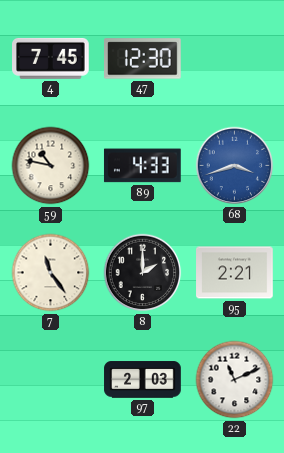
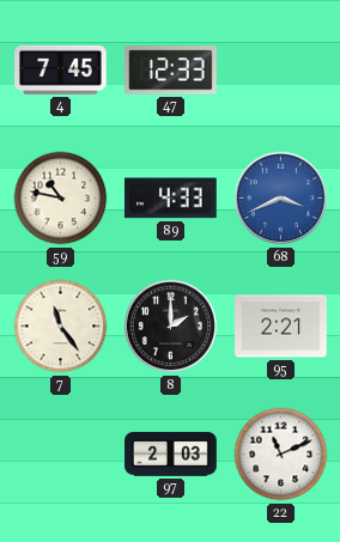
47: 12:30 -> 12:33 (171, 71)
68: 3:42 -> 3:41 (281, 199)
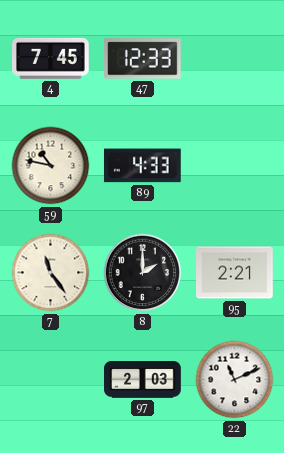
68: 3:41 -> none (281, 199)
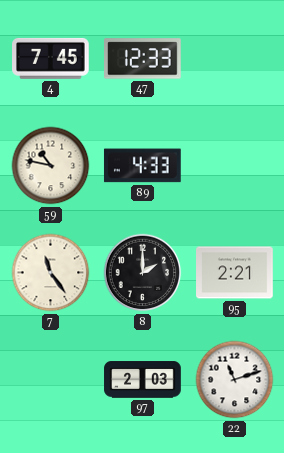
22: 11:11 -> 11:12 (235, 380)
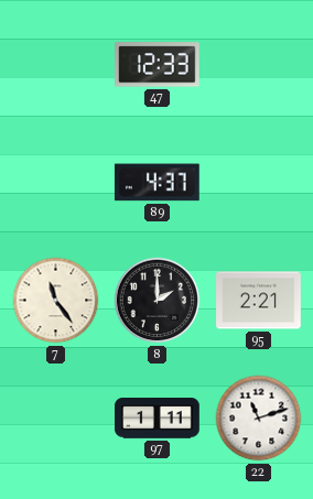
4: 7:45 -> none (51, 58)
59: 10:47 -> none (51, 166)
89: 4:33 -> 4:37 (156, 183)
97: 2:03 -> 1:11 (158, 419)
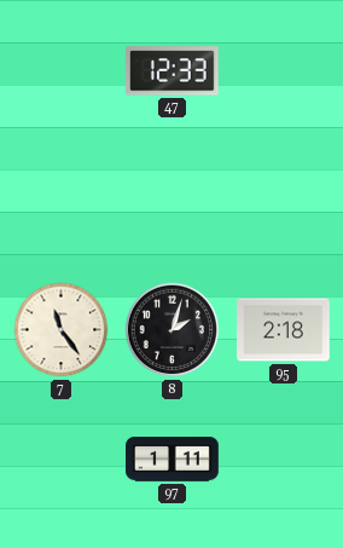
89: 4:37 -> none (156, 183)
8: 2:00 -> 2:03 (173, 330)
95: 2:21 -> 2:18 (284, 330)
22: 11:12 -> none (259, 419)
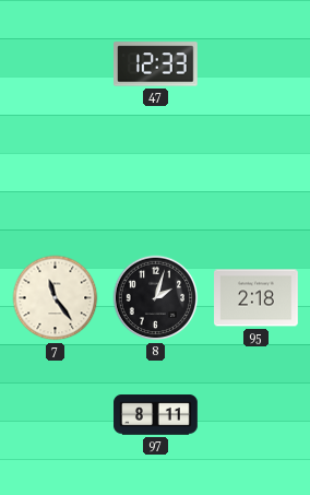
97: 1:11 -> 8:11 (156, 415)
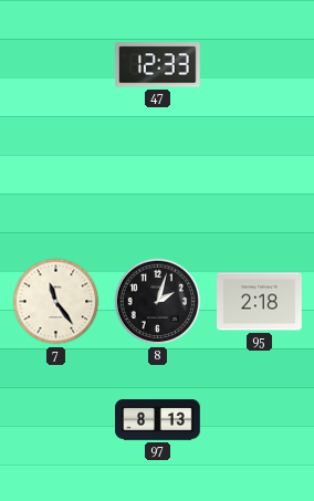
97: 8:11 -> 8:13 (158, 420)
